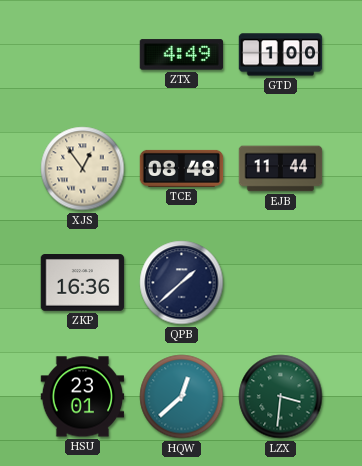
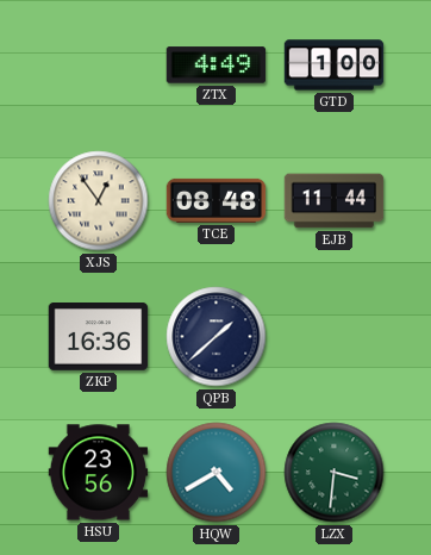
HSU: 23:01 -> 23:56 (99, 473)
HQW: 12:38 -> 4:40 (217, 473)
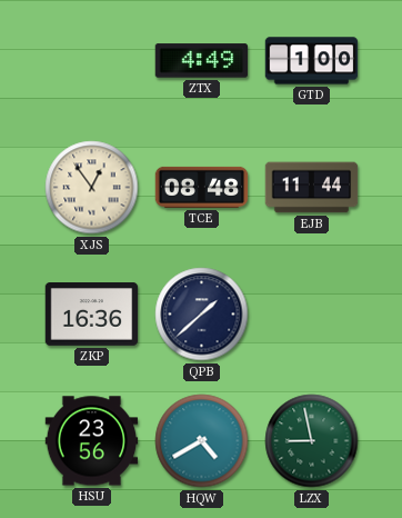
LZX: 3:31 -> 8:58 (312, 441)
